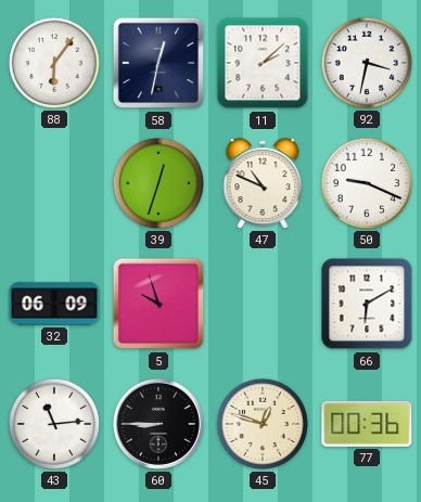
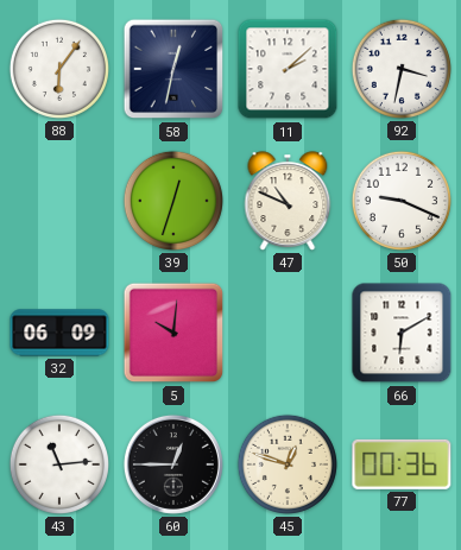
5: 9:57 -> 10:01 (173, 333)
60: 8:45 -> 12:45 (173, 464)
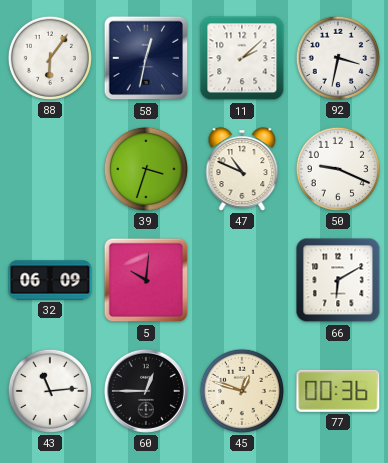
39: 12:33 -> 3:33 (146, 169)
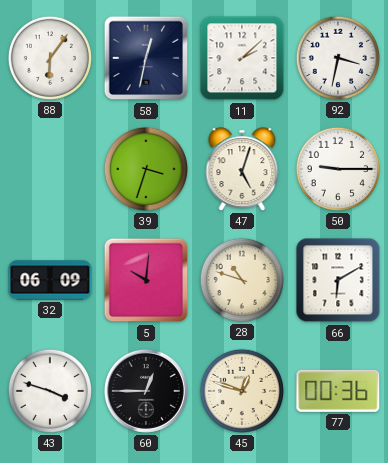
47: 10:49 -> 5:03 (242, 169)
50: 9:19 -> 9:15 (338, 169)
28: none -> 10:48 (242, 280)
43: 11:14 -> 3:48 (50, 391)
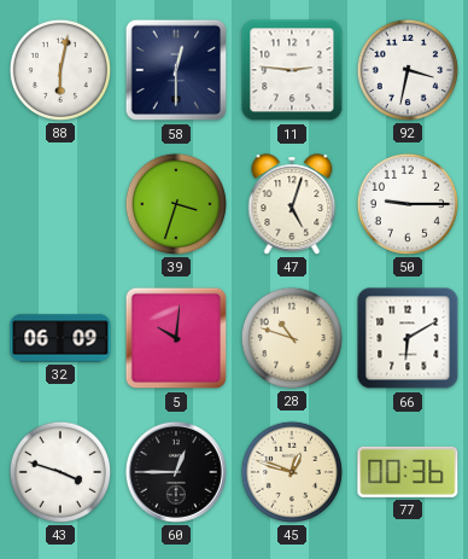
88: 6:06 -> 6:02 (60, 70)
58: 12:32 -> 12:30 (176, 70)
11: 2:08 -> 2:46 (292, 70)
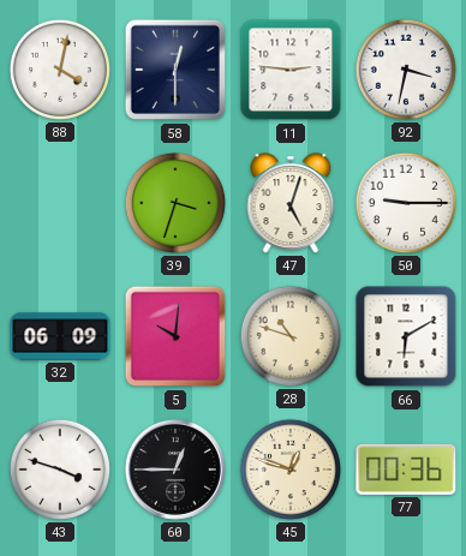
88: 6:02 -> 4:02 (60, 70)
